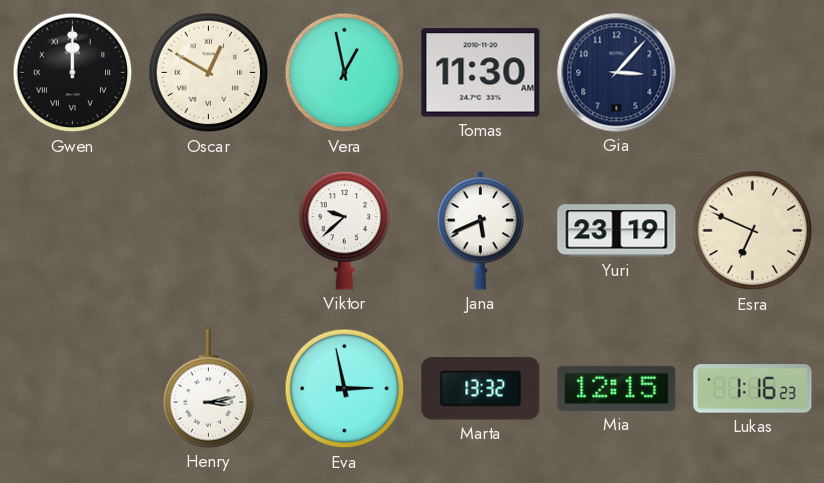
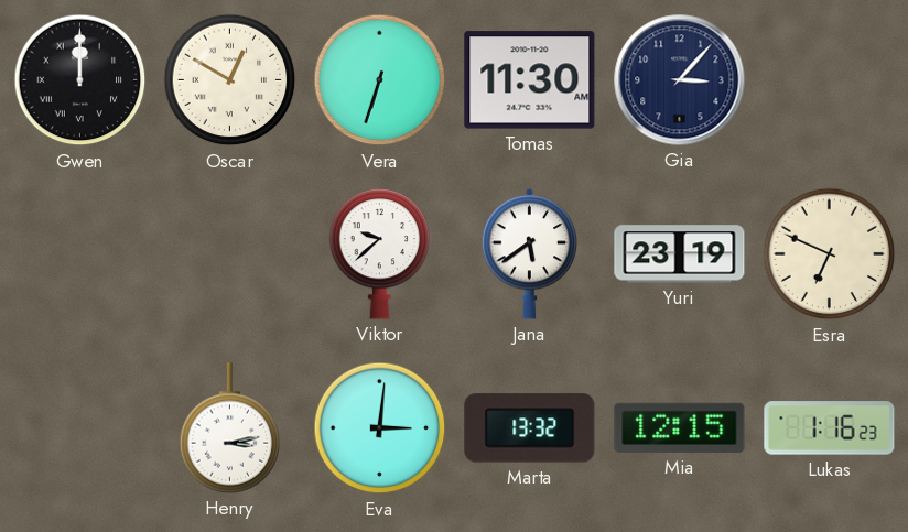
Vera: 12:58 -> 6:33 (380, 80)
Jana: 5:41 -> 5:39 (530, 253)
Eva: 2:58 -> 3:01 (380, 428)
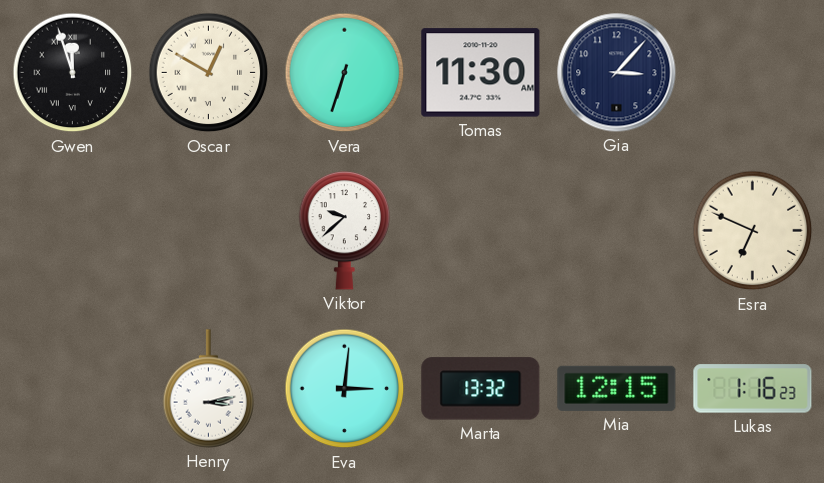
Gwen: 12:00 -> 11:57 (73, 73)
Jana: 5:39 -> none (530, 253)
Yuri: 23:19 -> none (680, 254)
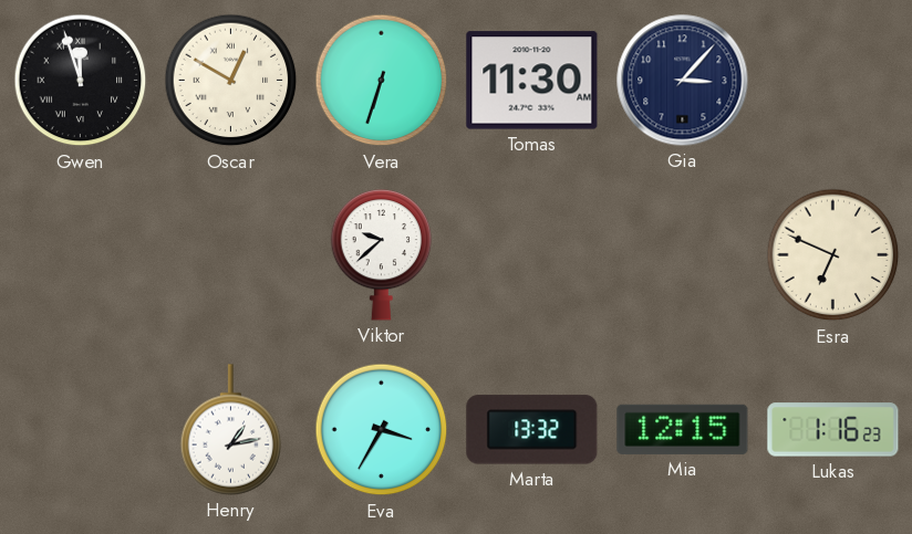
Henry: 3:13 -> 1:13 (231, 430)
Eva: 3:01 -> 3:35 (382, 430)
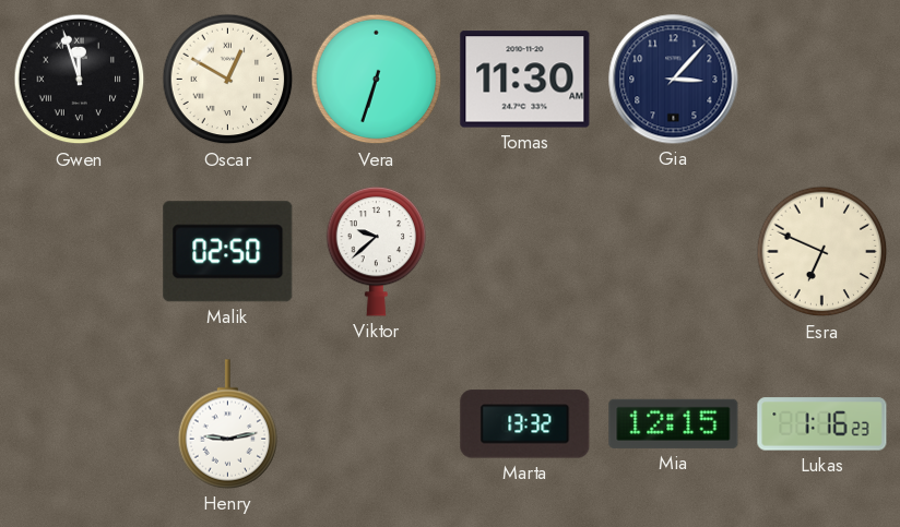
Malik: none -> 02:50 (228, 252)
Henry: 1:13 -> 9:13 (228, 424)
Eva: 3:35 -> none (382, 430)
